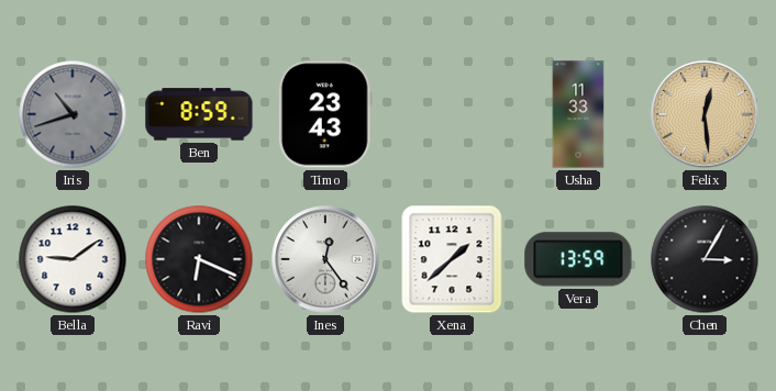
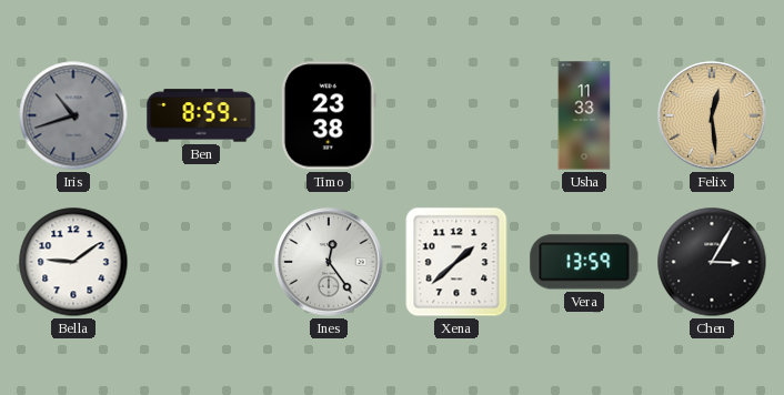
Timo: 23:43 -> 23:38 (329, 115)
Ravi: 6:19 -> none (199, 259)
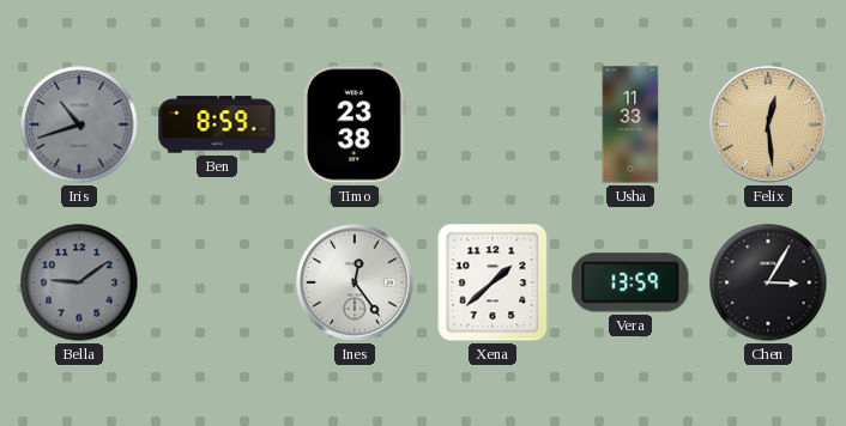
Bella dial: white -> grey (79, 282)
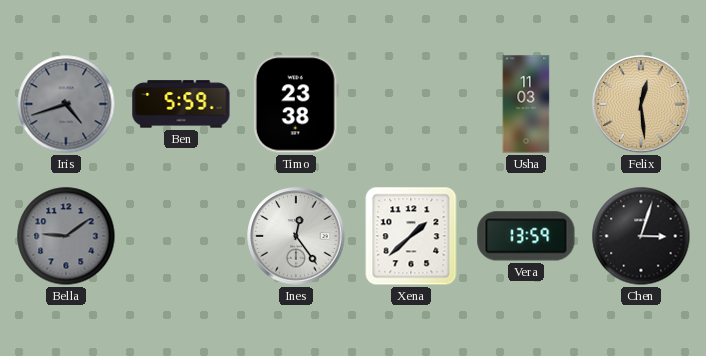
Iris: 10:42 -> 4:42 (66, 104)
Ben: 8:59 -> 5:59 (181, 104)
Usha: 11:33 -> 11:03 (526, 104)
Chen: 3:05 -> 3:03 (641, 236)
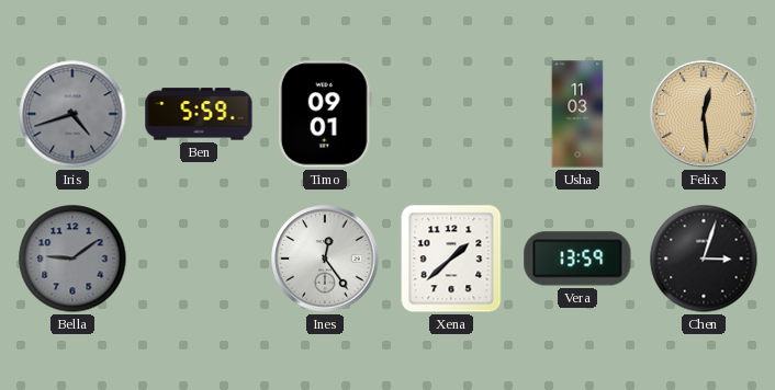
Timo: 23:38 -> 09:01 (325, 114)
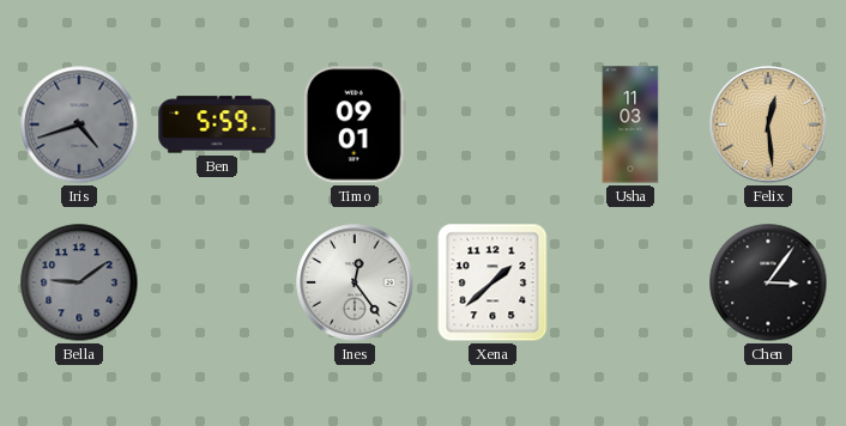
Vera: 13:59 -> none (577, 259)
Chen: 3:03 -> 3:06 (768, 282)
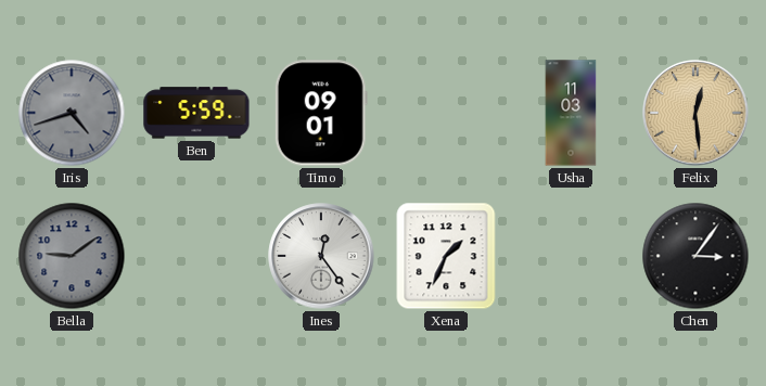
Xena: 1:38 -> 1:34 (446, 256)
